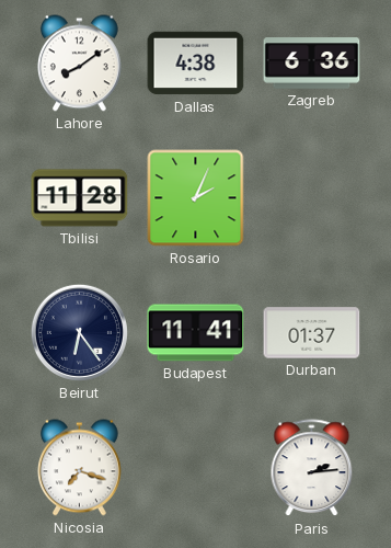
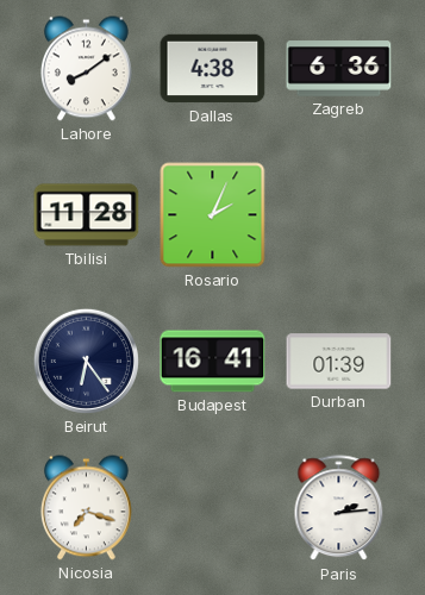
Budapest: 11:41 -> 16:41 (213, 362)
Durban: 01:37 -> 01:39 (339, 362)
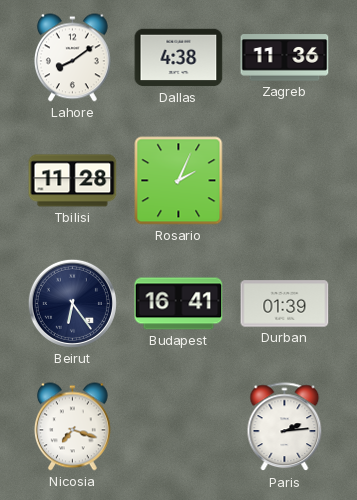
Zagreb: 6:36 -> 11:36 (285, 58)
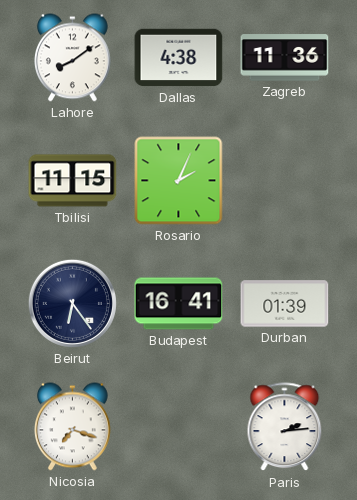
Tbilisi: 11:28 -> 11:15 (73, 181)
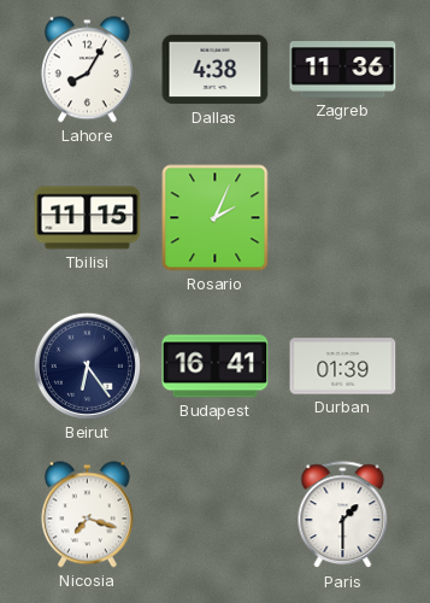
Lahore: 8:09 -> 8:05 (87, 70)
Paris: 2:14 -> 1:30 (343, 515)
